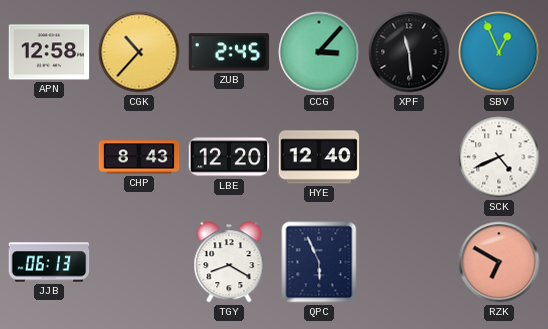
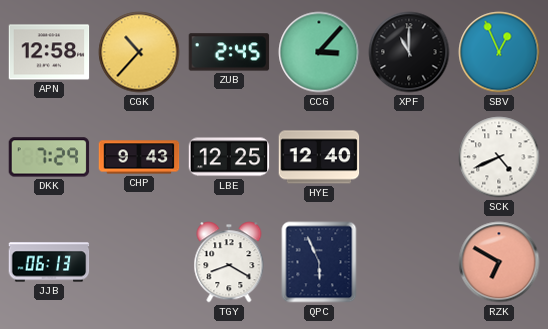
XPF: 11:29 -> 11:00 (409, 52)
DKK: none -> 7:29 (49, 157)
CHP: 8:43 -> 9:43 (139, 157)
LBE: 12:20 -> 12:25 (229, 157)
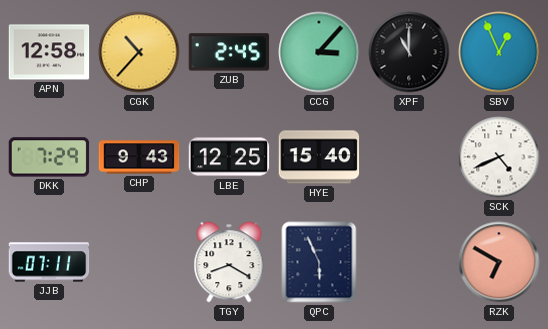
HYE: 12:40 -> 15:40 (319, 157)
JJB: 06:13 -> 07:11 (49, 262)
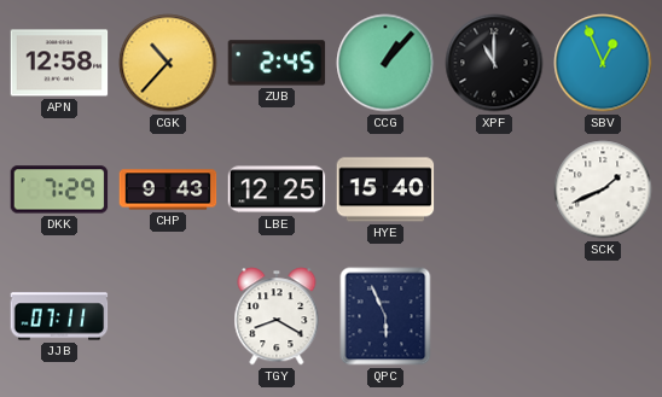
CCG: 3:07 -> 1:07 (385, 63)
SCK: 4:41 -> 1:41 (603, 189)
RZK: 6:50 -> none (499, 262)
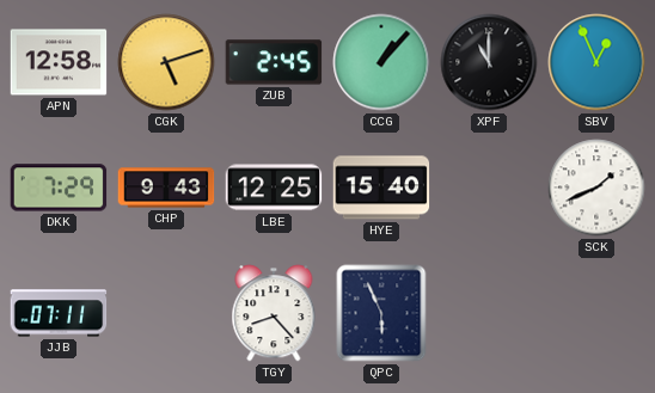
CGK: 10:37 -> 5:12 (166, 62)
TGY: 8:20 -> 8:23 (274, 313)
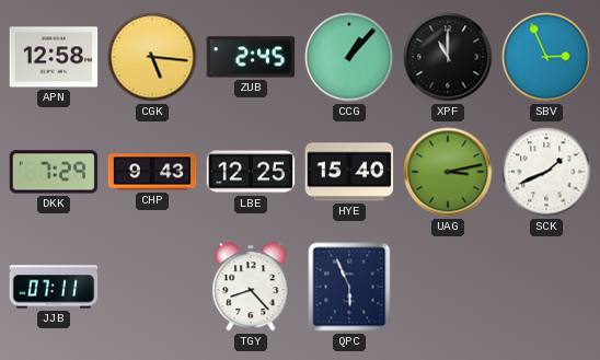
CGK: 5:12 -> 5:16 (152, 57)
SBV: 12:56 -> 2:56 (546, 57)
UAG: none -> 3:13 (448, 172)
